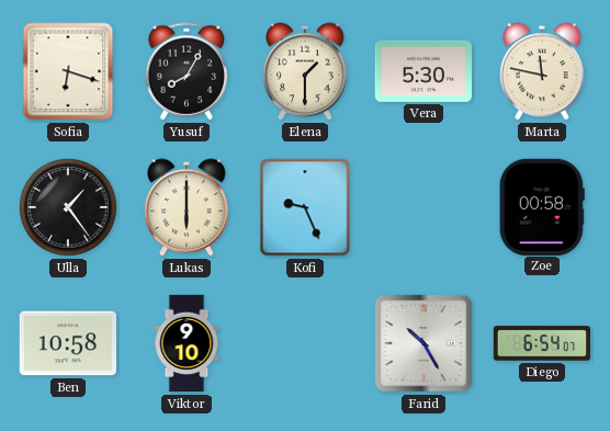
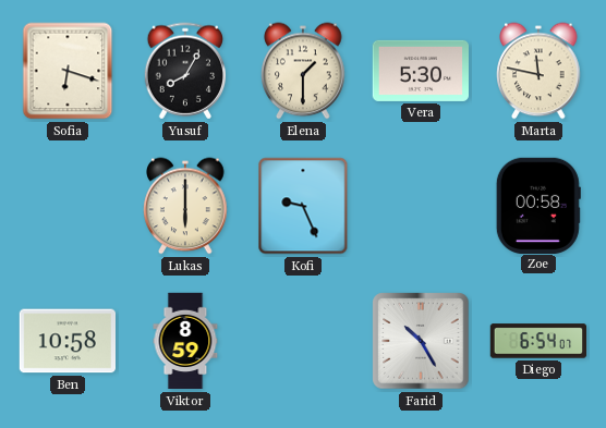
Ulla: 1:24 -> none (68, 207)
Viktor: 9:10 -> 8:59 (185, 341)
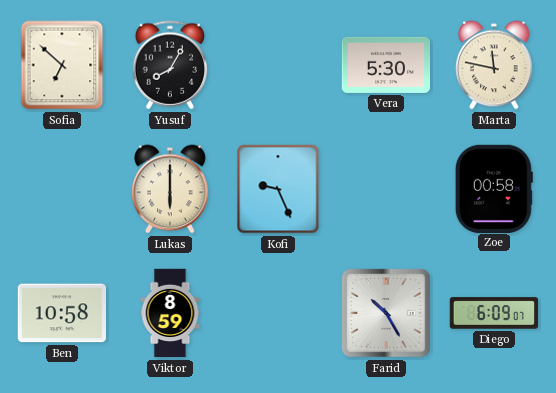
Sofia: 6:18 -> 6:52 (62, 65)
Elena: 1:30 -> none (303, 71)
Diego: 6:54 -> 6:09 (494, 313)
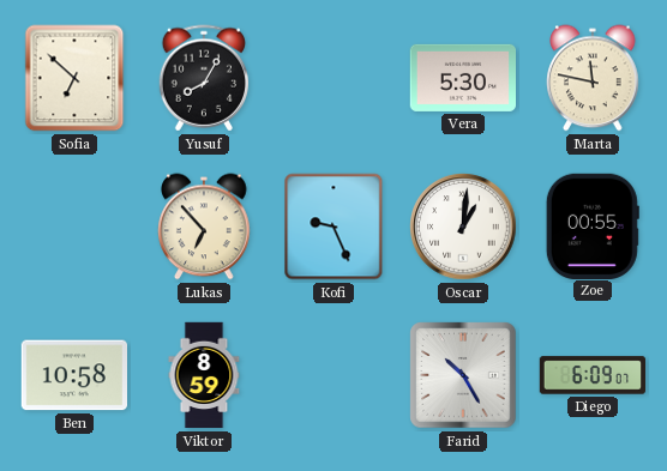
Lukas: 6:00 -> 6:53 (204, 227)
Oscar: none -> 1:01 (463, 227)
Zoe: 00:58 -> 00:55 (593, 225)
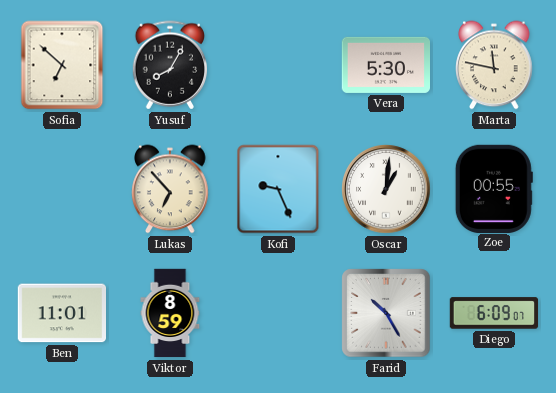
Ben: 10:58 -> 11:01 (61, 313)
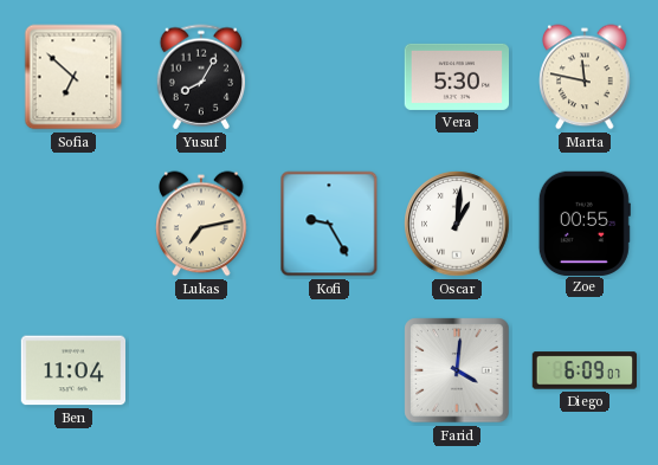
Lukas: 6:53 -> 7:13 (201, 224)
Kofi: 9:26 -> 9:25 (329, 224)
Ben: 11:01 -> 11:04 (72, 370)
Viktor: 8:59 -> none (170, 313)
Farid: 10:25 -> 4:01 (457, 370)
